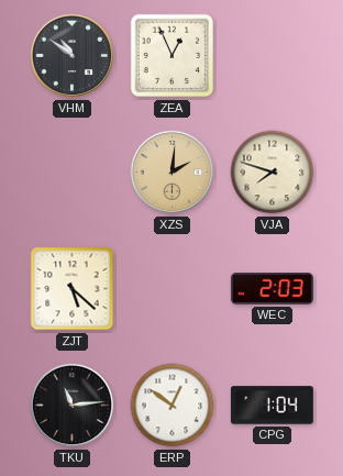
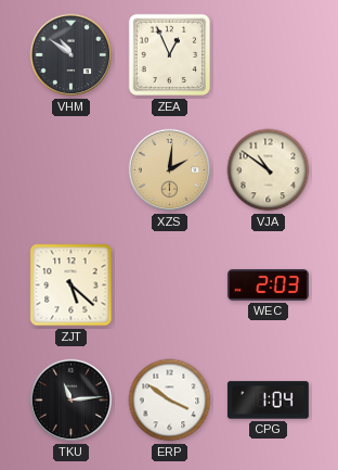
VJA: 7:48 -> 10:51 (269, 170)
ERP: 12:51 -> 3:51 (170, 401)
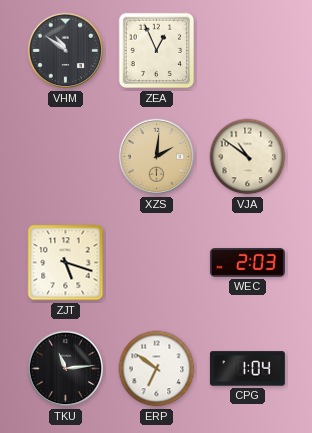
ZJT: 5:22 -> 5:18 (66, 263)
ERP: 3:51 -> 6:51 (157, 369)
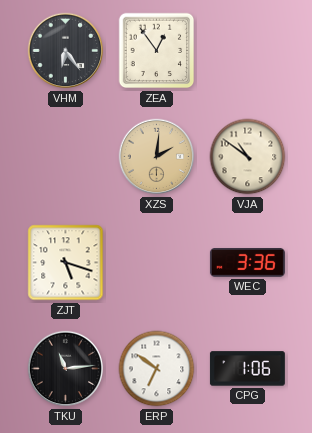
VHM: 10:51 -> 6:24 (66, 51)
ZEA: 12:56 -> 12:54 (157, 51)
WEC: 2:03 -> 3:36 (247, 263)
CPG: 1:04 -> 1:06 (247, 369)
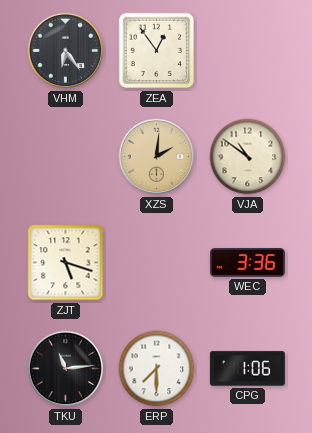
ERP: 6:51 -> 7:30 (157, 369)
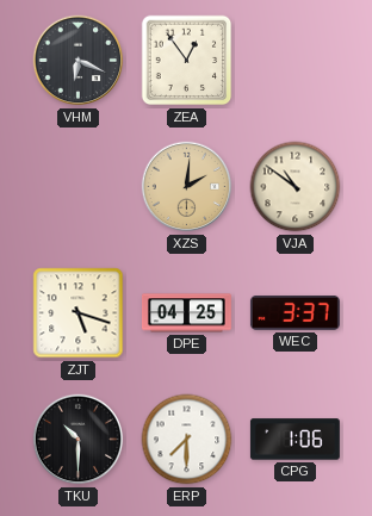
VHM: 6:24 -> 6:19 (79, 61)
DPE: none -> 04:25 (186, 313)
WEC: 3:36 -> 3:37 (294, 313)
TKU: 11:14 -> 10:30 (79, 440)
